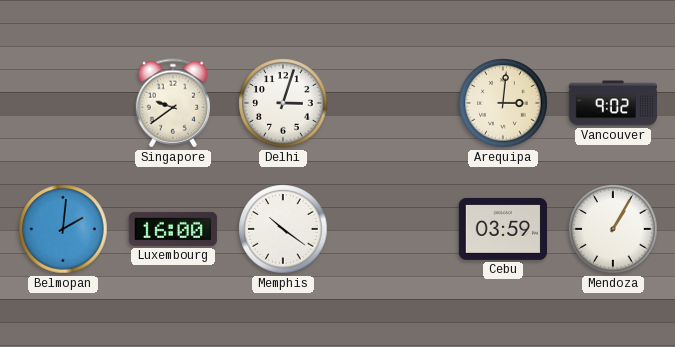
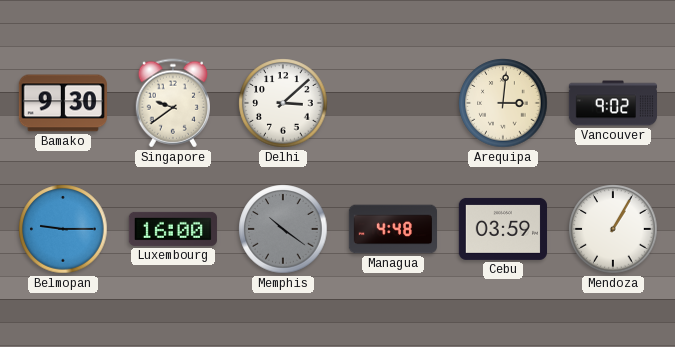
Bamako: none -> 9:30 (63, 103)
Delhi: 3:03 -> 3:08 (283, 103)
Belmopan: 2:01 -> 9:15 (63, 229)
Memphis dial: white -> grey (283, 229)
Managua: none -> 4:48 (392, 229)
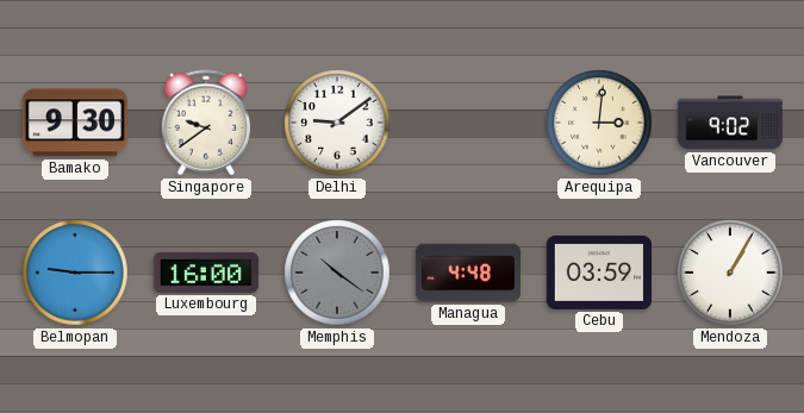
Delhi: 3:08 -> 9:09 (337, 123)
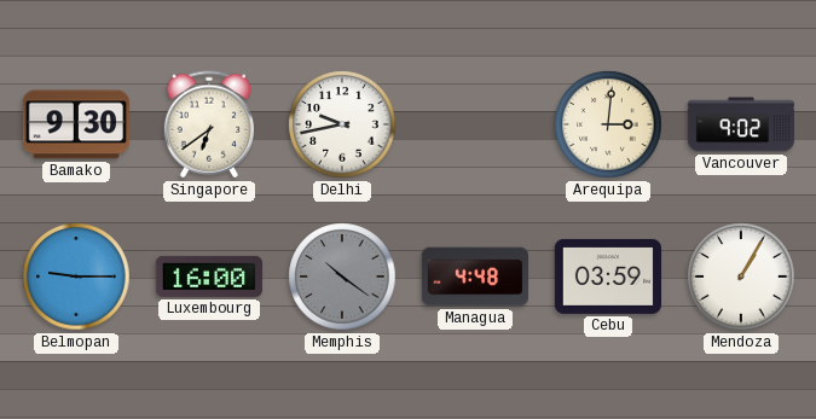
Singapore: 9:39 -> 6:39 (208, 124)
Delhi: 9:09 -> 9:43 (342, 124)
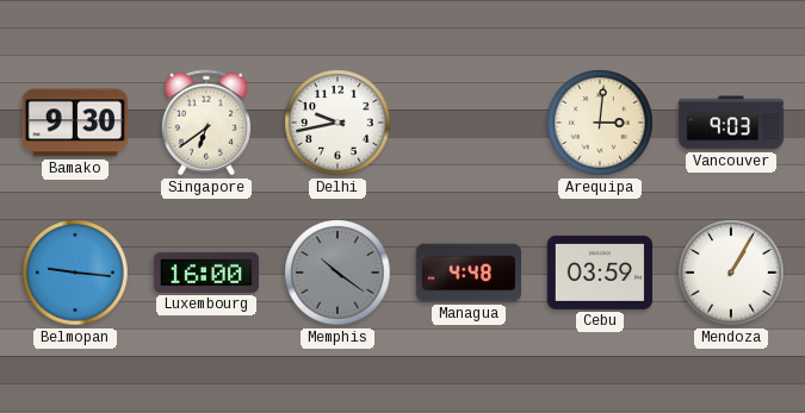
Vancouver: 9:02 -> 9:03 (730, 123)
Belmopan: 9:15 -> 9:16 (75, 273)
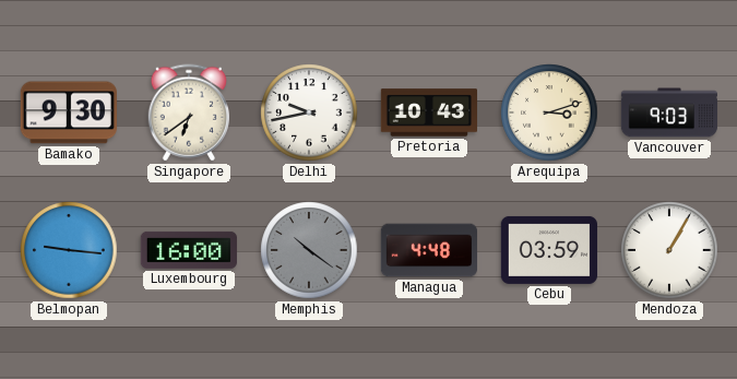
Pretoria: none -> 10:43 (428, 112)
Arequipa: 3:01 -> 3:12 (549, 112)
